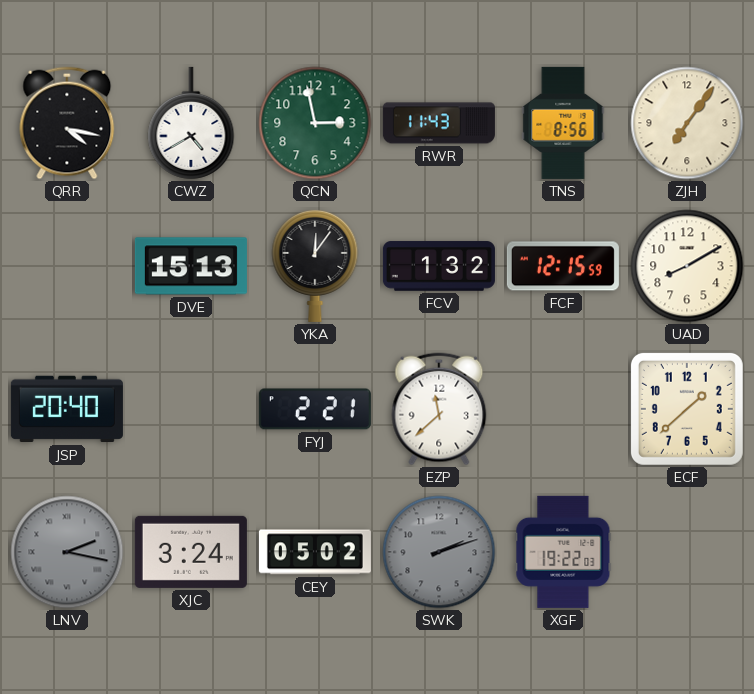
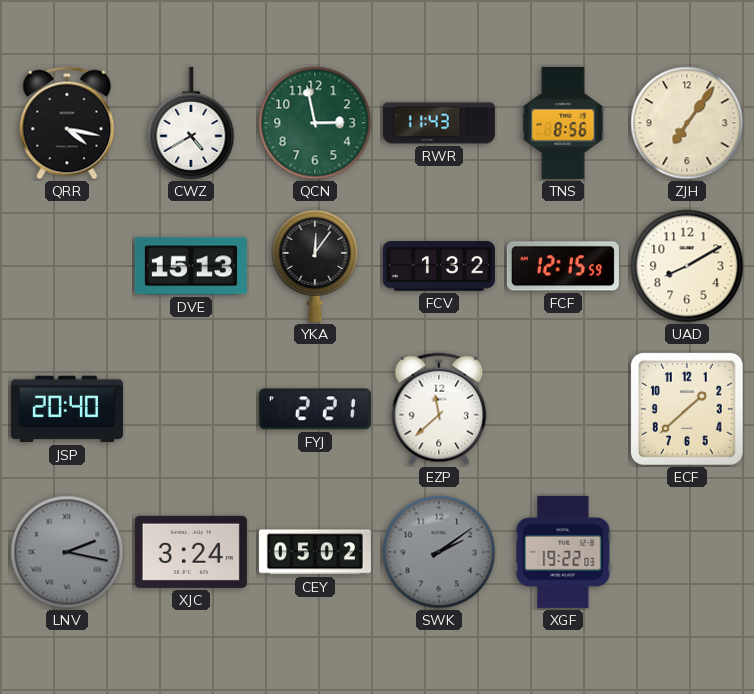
SWK: 2:12 -> 2:09 (439, 552)
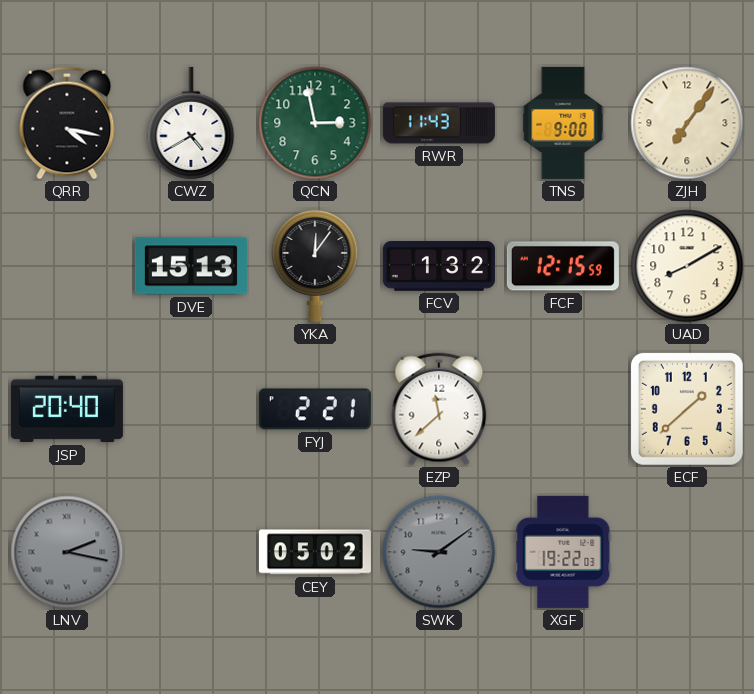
TNS: 8:56 -> 9:00 (563, 123)
XJC: 3:24 -> none (191, 552)
SWK: 2:09 -> 9:09 (439, 552)
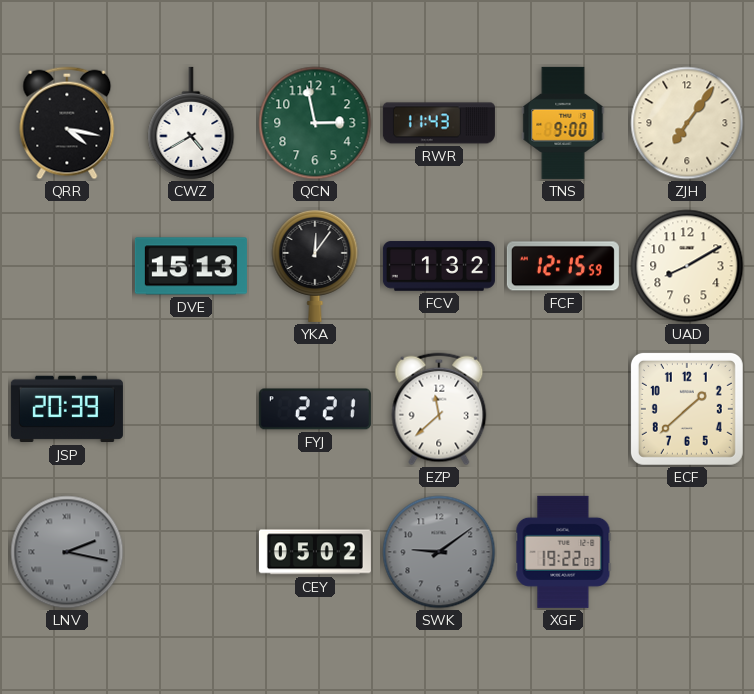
JSP: 20:40 -> 20:39 (67, 409)
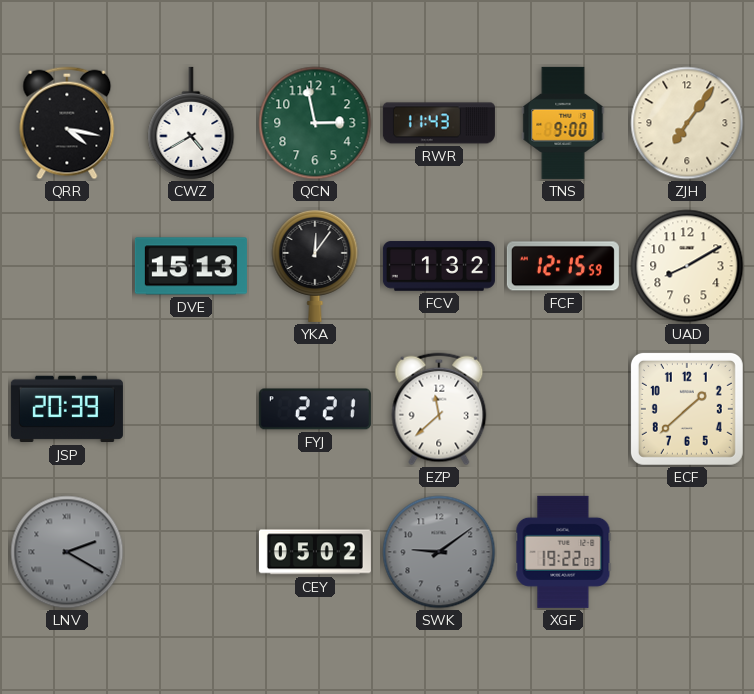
LNV: 2:17 -> 2:20 (67, 552)
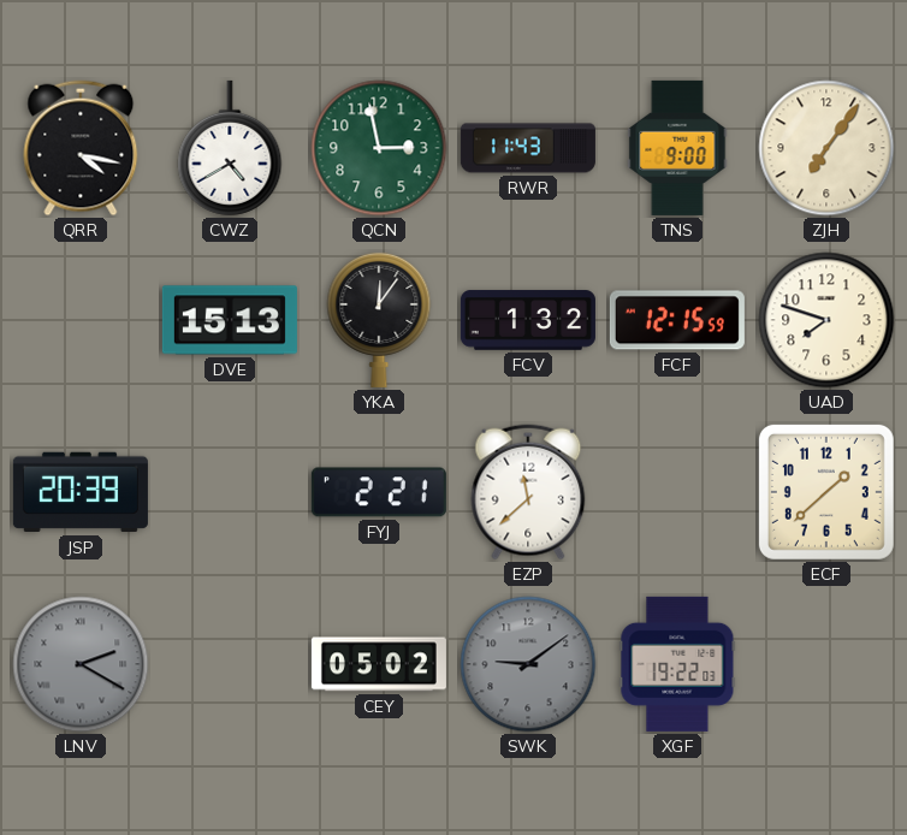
UAD: 8:10 -> 7:48 (826, 320)
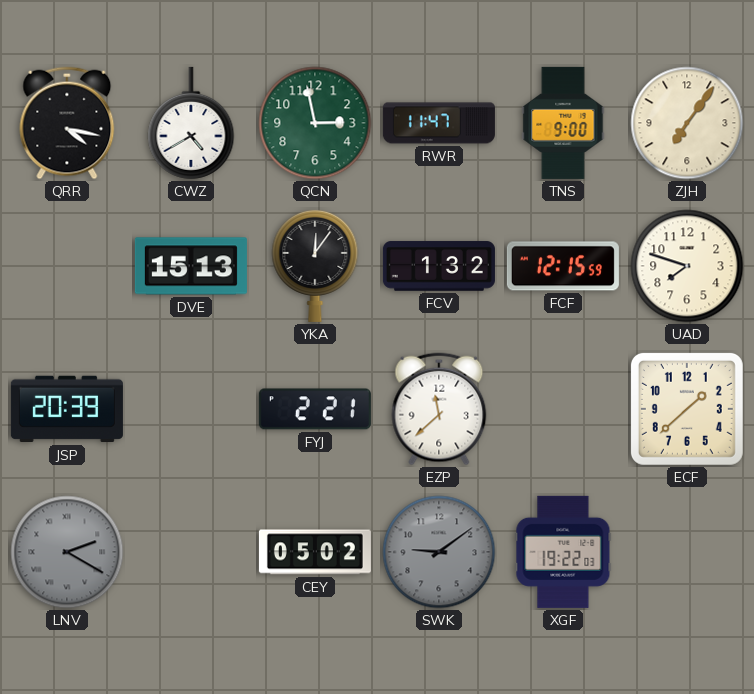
RWR: 11:43 -> 11:47 (439, 123)
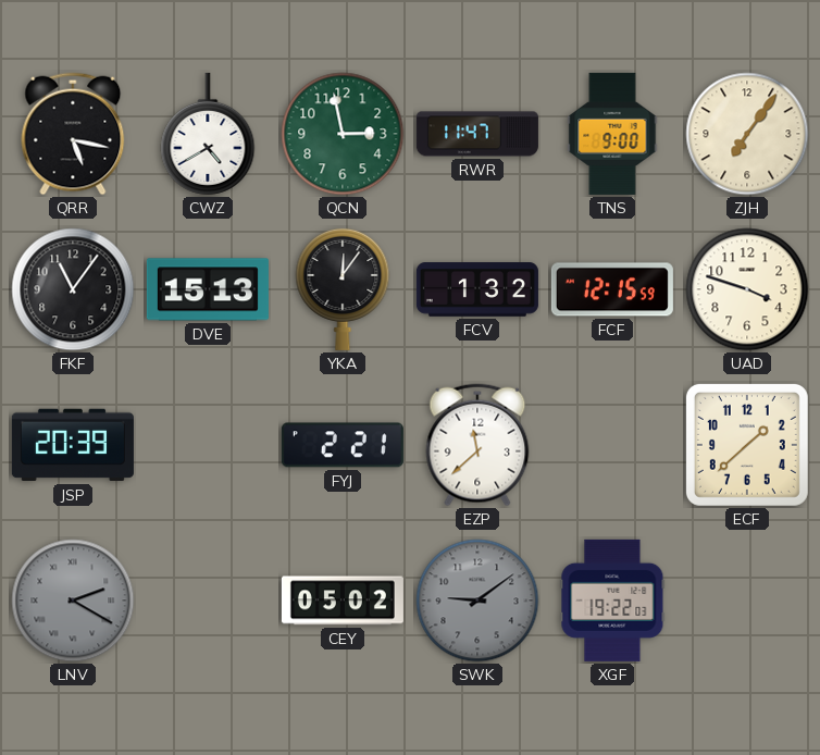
QRR: 4:17 -> 5:17 (73, 134)
FKF: none -> 11:06 (73, 289)
UAD: 7:48 -> 3:48 (747, 289)
